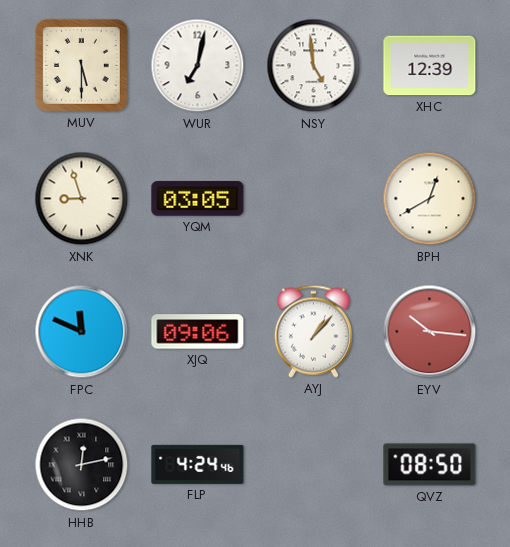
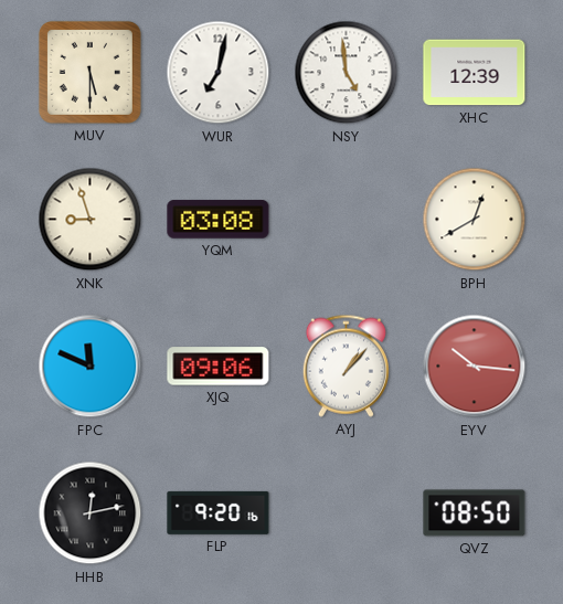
YQM: 03:05 -> 03:08 (219, 220)
FLP: 4:24 -> 9:20 (219, 512)
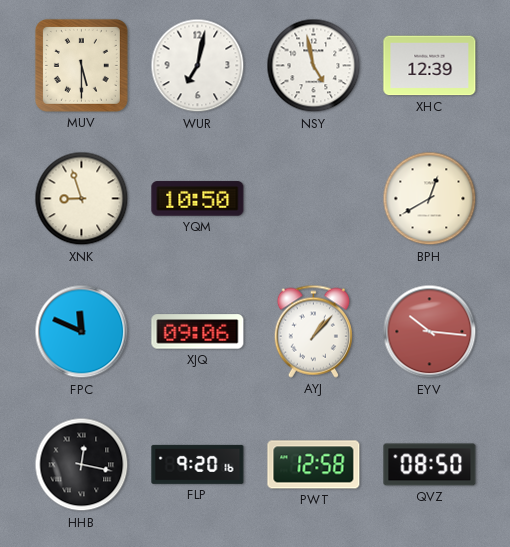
NSY: 4:59 -> 4:58 (314, 66)
YQM: 03:08 -> 10:50 (198, 199)
HHB: 12:13 -> 12:17 (82, 465)
PWT: none -> 12:58 (314, 465)
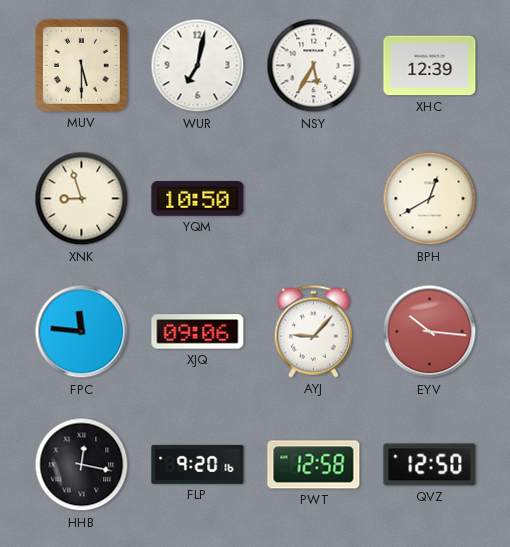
NSY: 4:58 -> 5:35 (314, 66)
FPC: 11:49 -> 11:46 (82, 332)
AYJ: 1:07 -> 9:07 (313, 331)
QVZ: 08:50 -> 12:50 (430, 465)
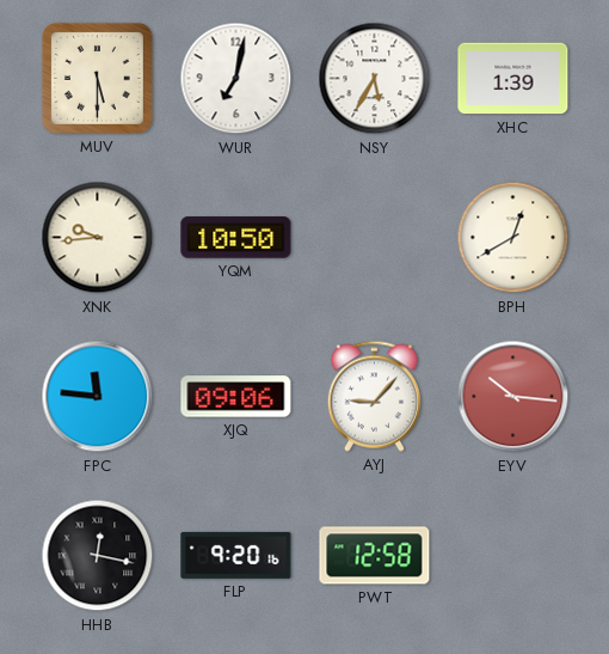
XHC: 12:39 -> 1:39 (513, 79)
XNK: 8:57 -> 9:44 (98, 238)
QVZ: 12:50 -> none (430, 465)
